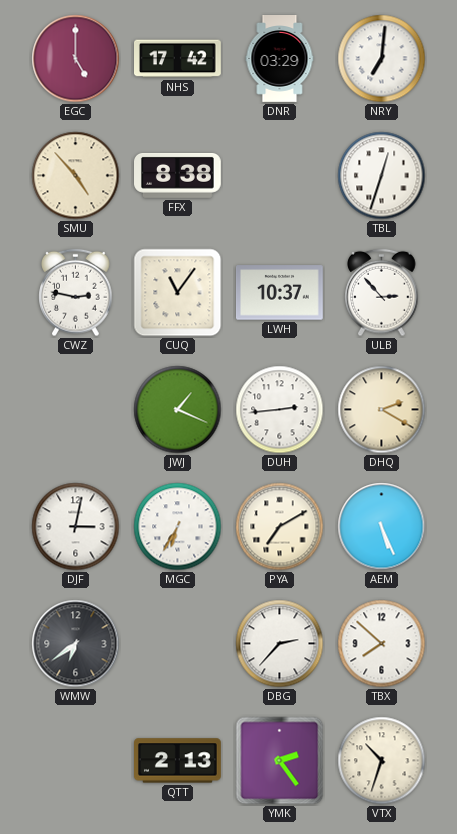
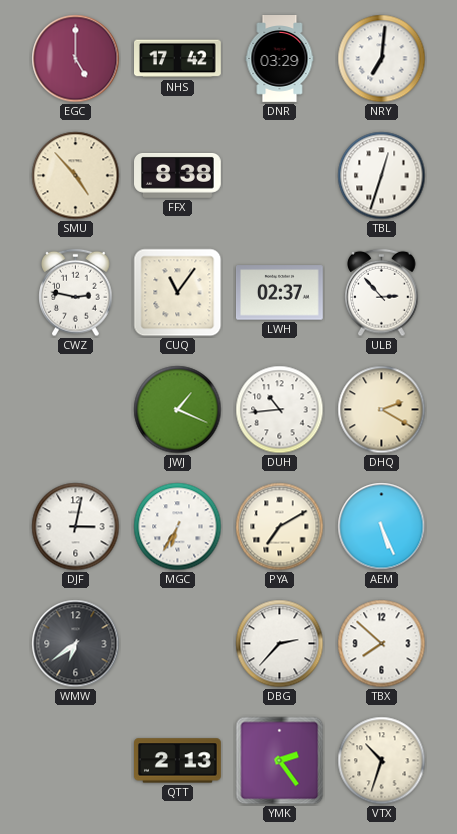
LWH: 10:37 -> 02:37 (279, 293)
DUH: 2:44 -> 10:44 (280, 410)
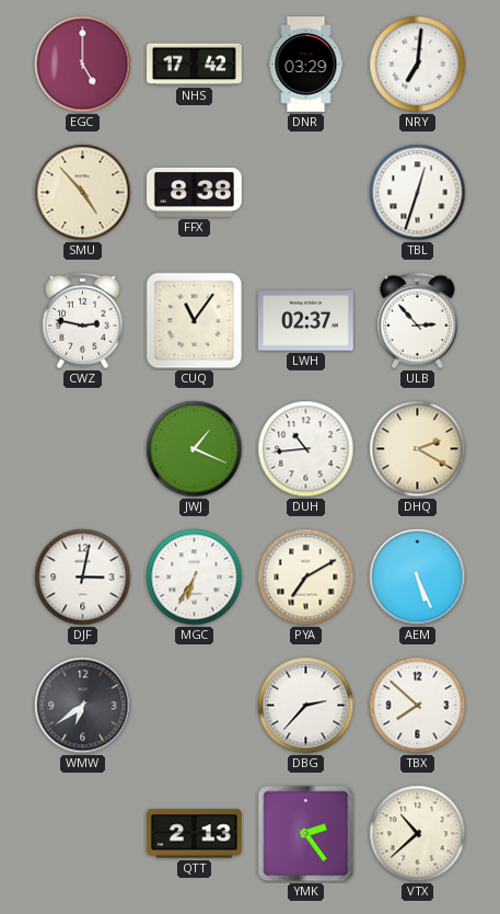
VTX: 10:33 -> 10:38 (418, 834)
